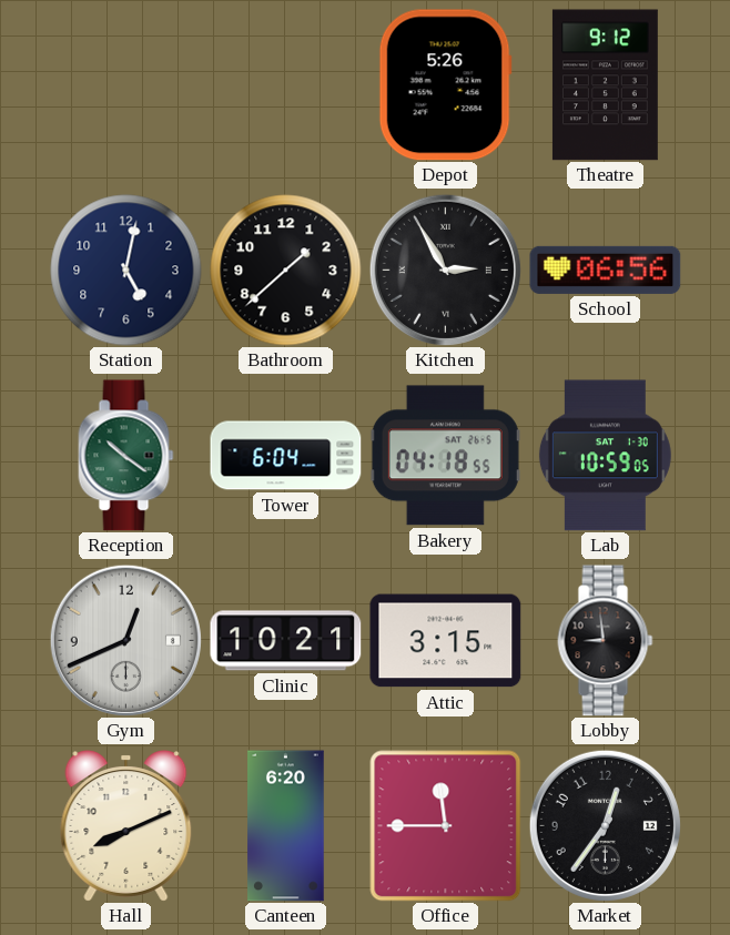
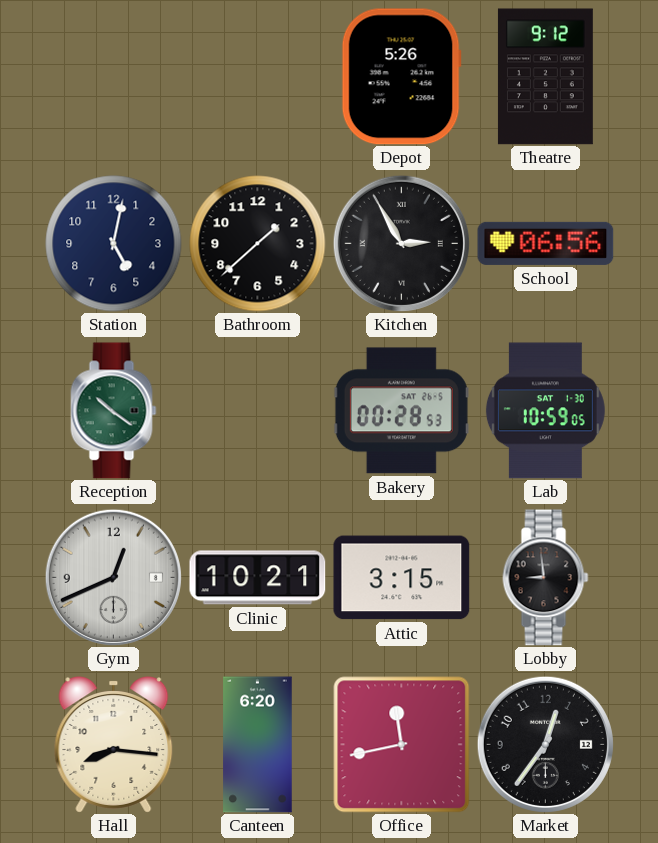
Tower: 6:04 -> none (286, 456)
Bakery: 04:18 -> 00:28 (401, 411)
Hall: 8:11 -> 8:16 (114, 745)
Office: 11:45 -> 11:43 (402, 745)
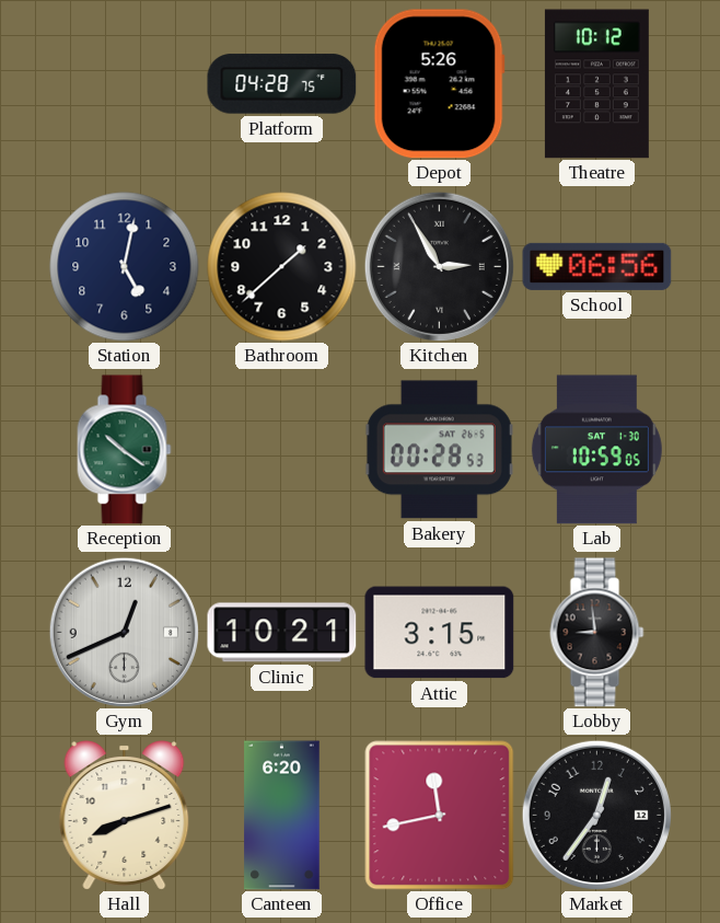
Platform: none -> 04:28 (282, 84)
Theatre: 9:12 -> 10:12 (596, 84)
Hall: 8:16 -> 8:12 (125, 816)
